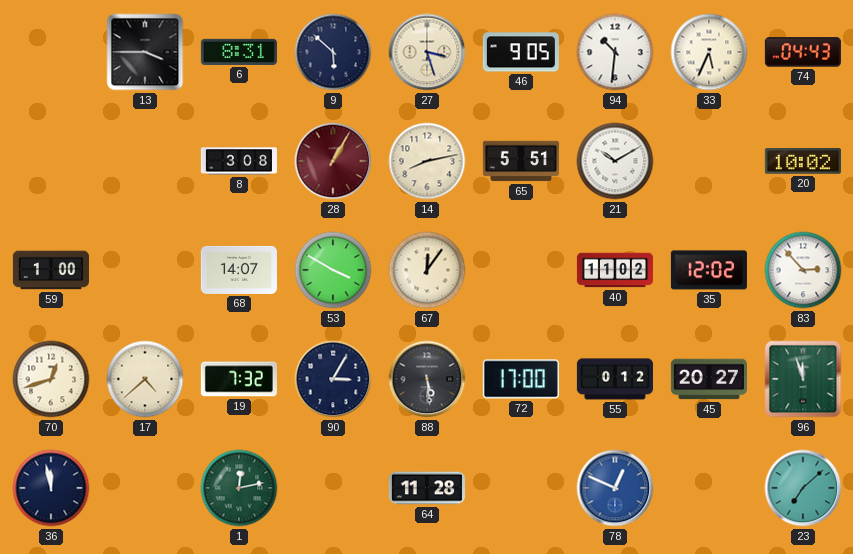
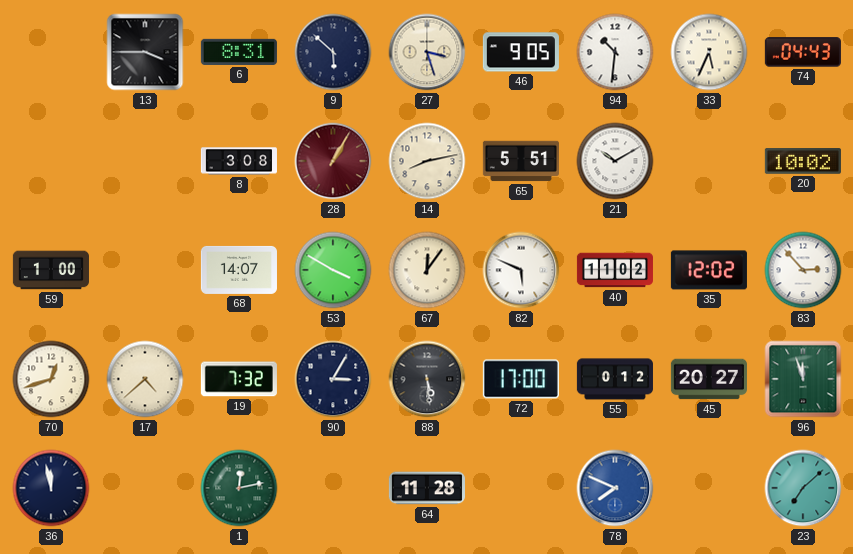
82: none -> 5:49 (521, 270)
78: 12:49 -> 7:49 (615, 488)
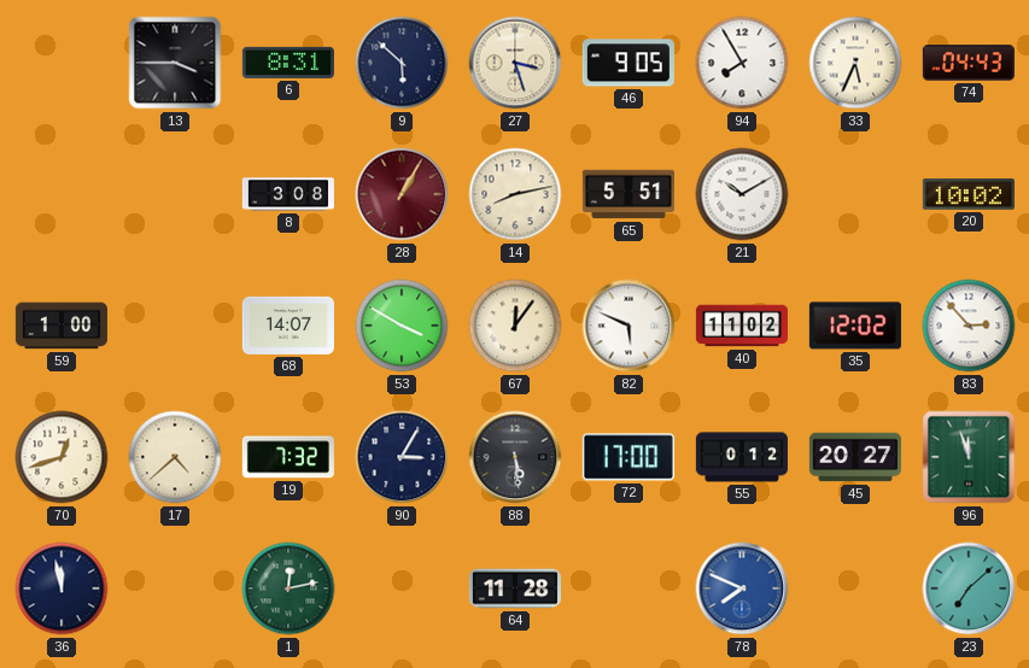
94: 10:31 -> 7:55 (742, 63)
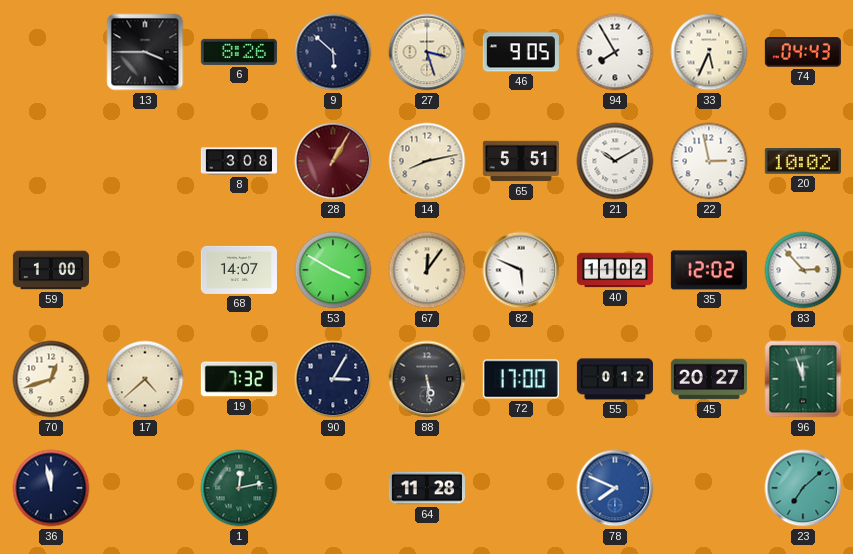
6: 8:31 -> 8:26 (239, 52)
22: none -> 2:58 (709, 161)
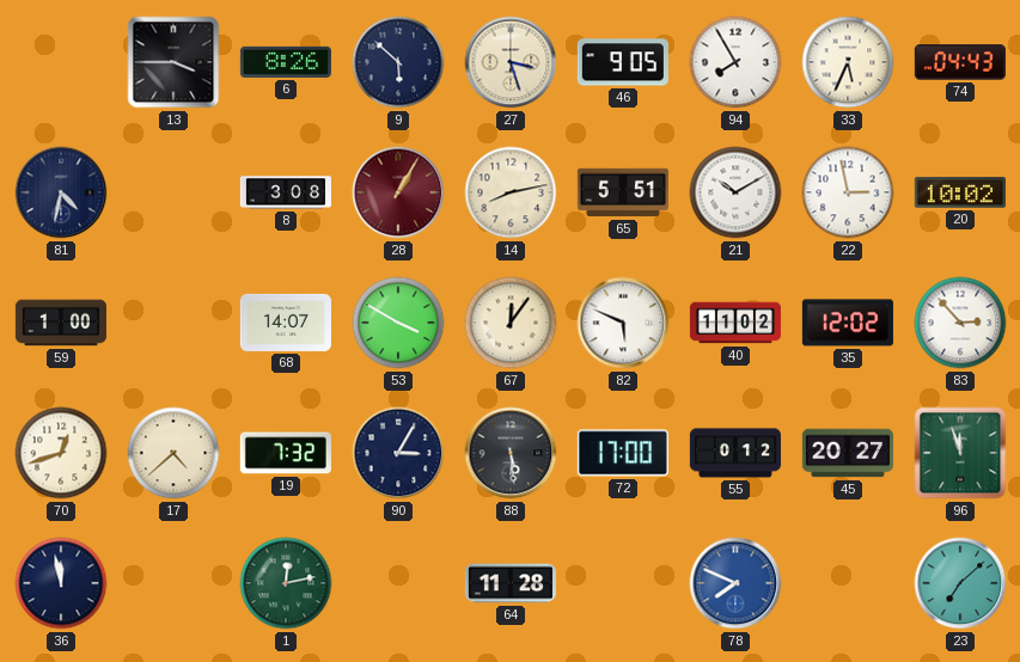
81: none -> 4:32 (61, 192)
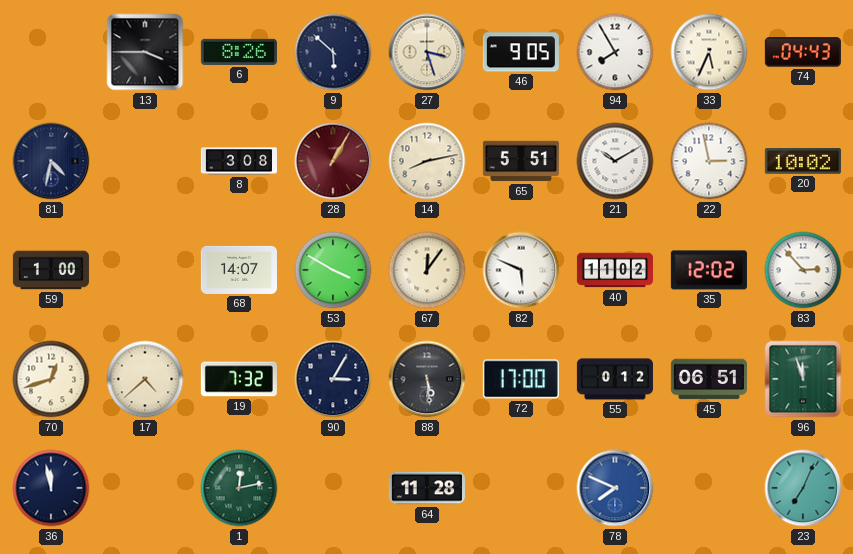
45: 20:27 -> 06:51 (709, 379)
23: 7:08 -> 7:04 (803, 488)
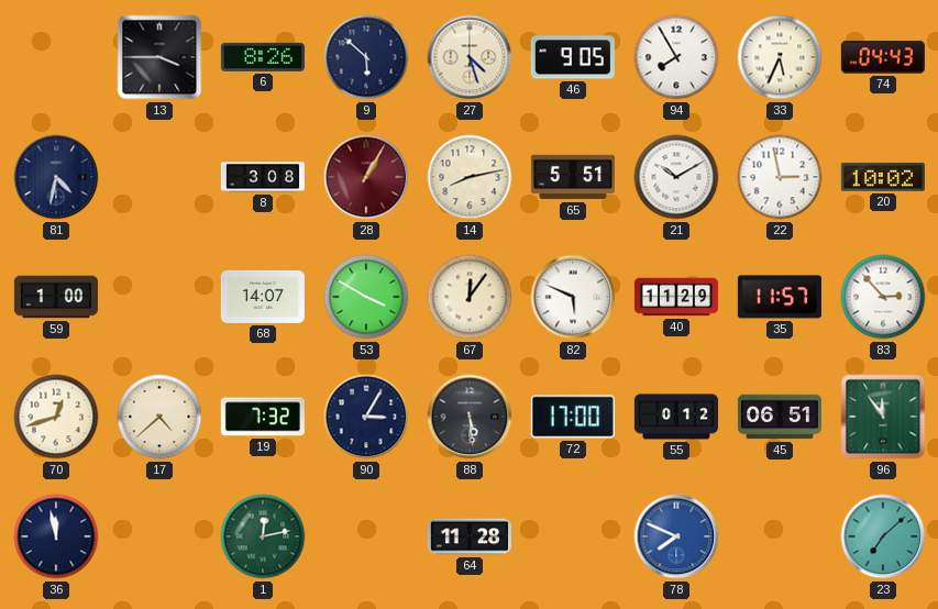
27: 3:27 -> 4:27 (470, 57)
40: 11:02 -> 11:29 (676, 297)
35: 12:02 -> 11:57 (780, 297)
96: 11:57 -> 11:54 (883, 417)
23: 7:04 -> 7:08 (883, 536)
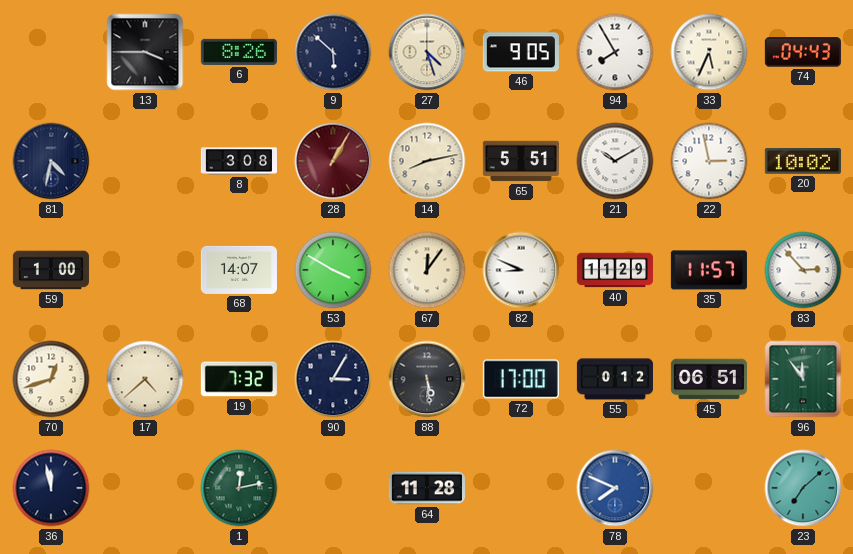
82: 5:49 -> 8:49 (521, 270)
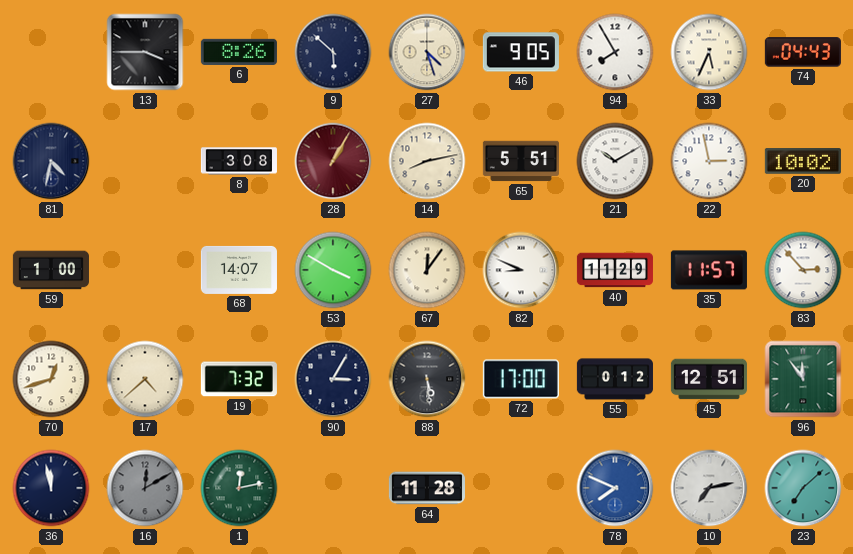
45: 06:51 -> 12:51 (709, 379)
16: none -> 12:10 (145, 488)
10: none -> 7:13 (709, 488)
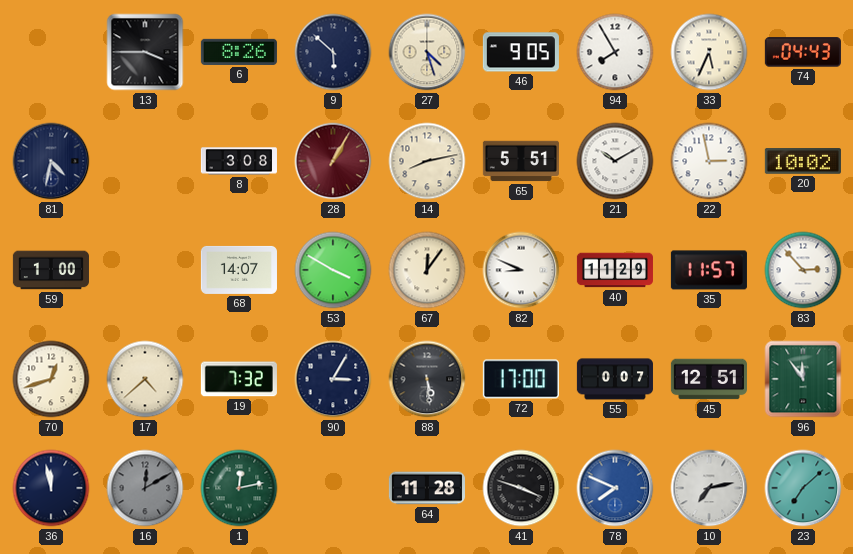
55: 0:12 -> 0:07 (615, 379)
41: none -> 3:48 (521, 488)
